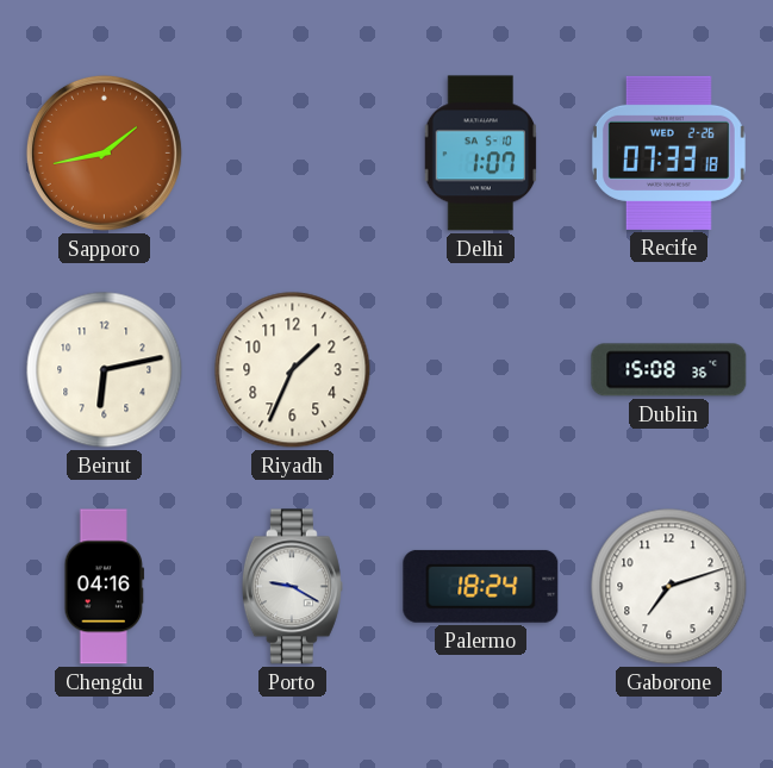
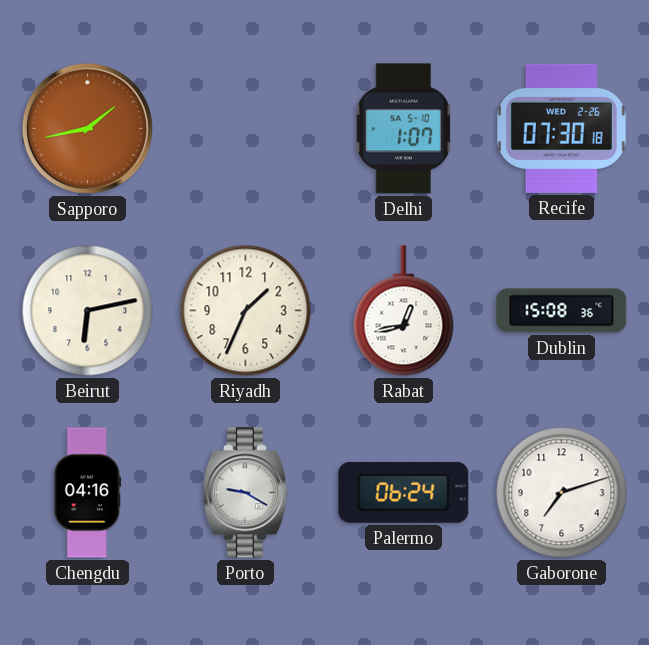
Recife: 07:33 -> 07:30 (561, 128)
Rabat: none -> 12:43 (404, 311)
Palermo: 18:24 -> 06:24 (404, 492)
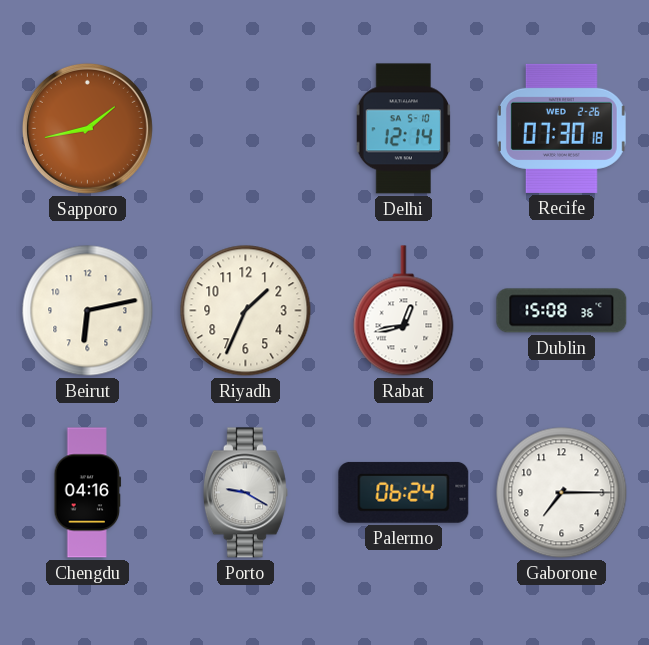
Delhi: 1:07 -> 12:14 (404, 129)
Gaborone: 7:12 -> 7:15 (562, 493)
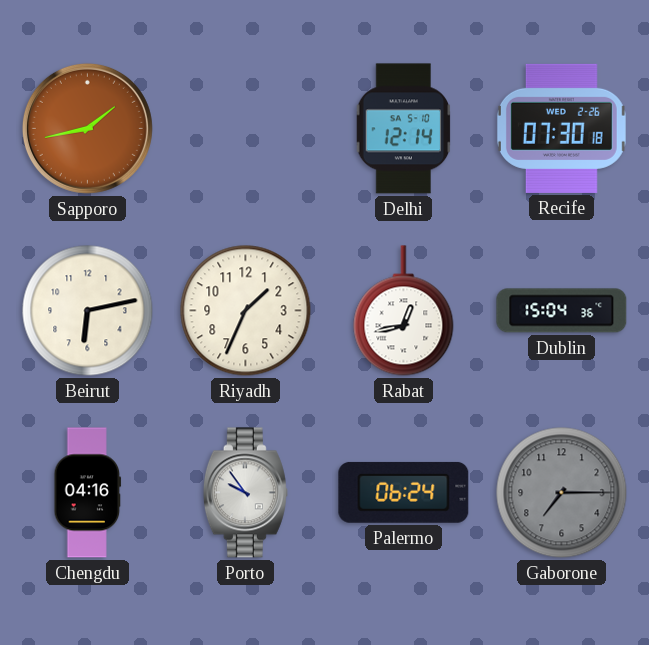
Dublin: 15:08 -> 15:04 (562, 311)
Porto: 9:20 -> 9:54 (245, 493)
Gaborone dial: white -> grey (562, 493)
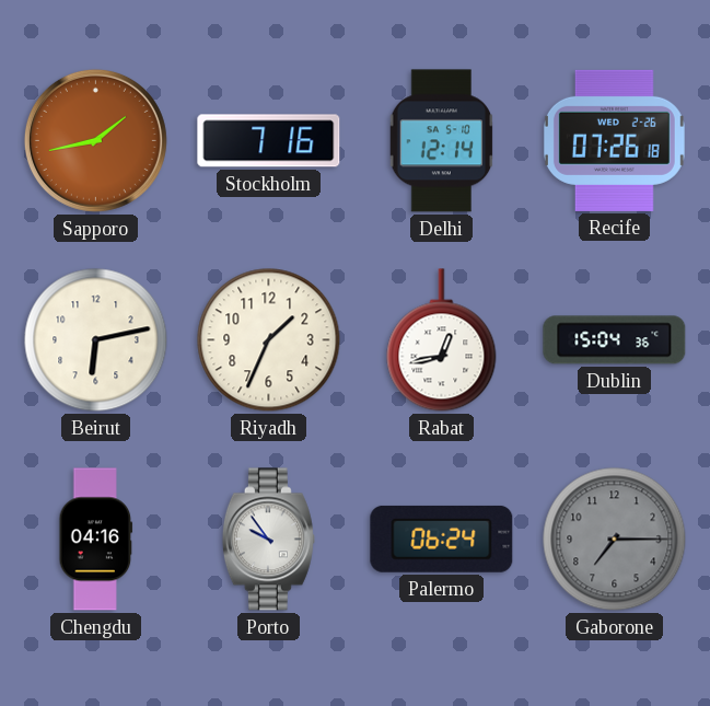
Stockholm: none -> 7:16 (269, 141)
Recife: 07:30 -> 07:26 (614, 140)
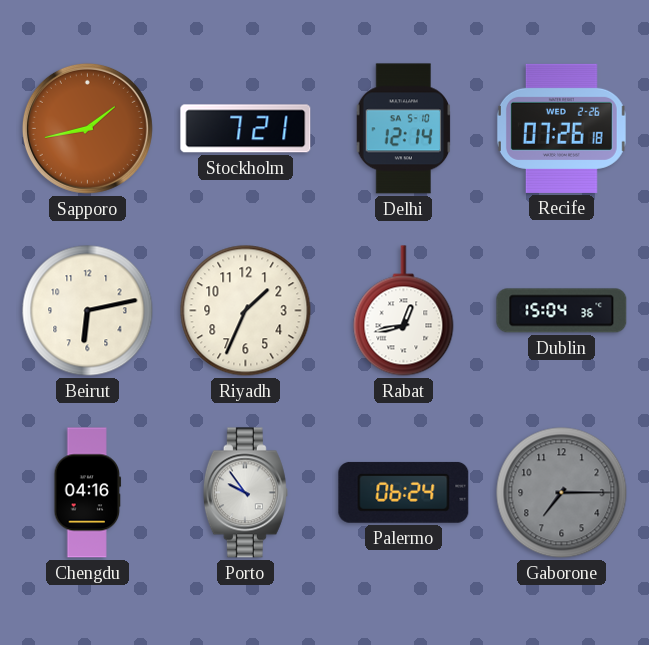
Stockholm: 7:16 -> 7:21 (246, 129)
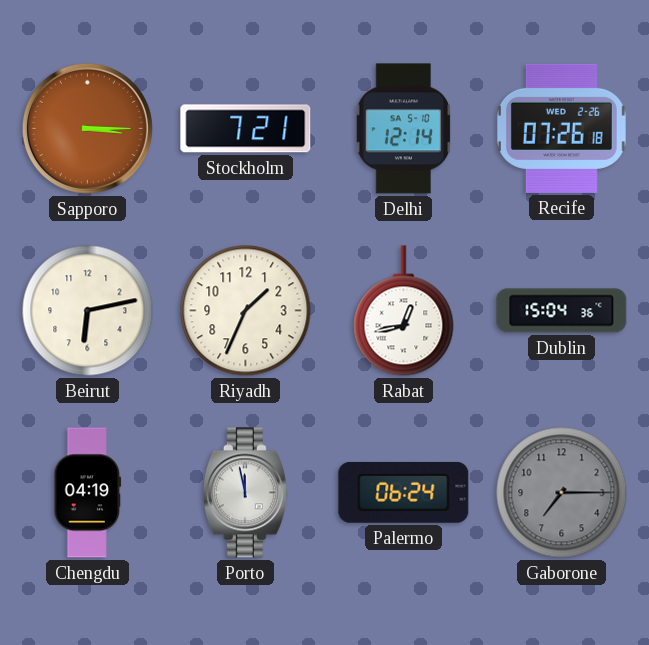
Sapporo: 1:43 -> 3:15 (87, 128)
Chengdu: 04:16 -> 04:19 (88, 493)
Porto: 9:54 -> 11:58 (245, 493)
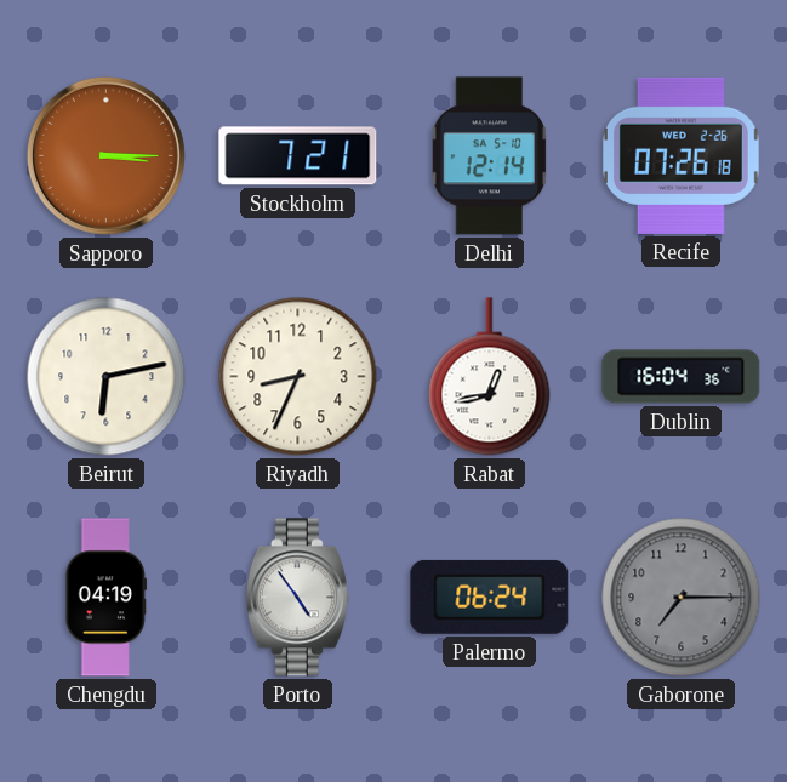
Riyadh: 1:34 -> 8:34 (298, 377)
Dublin: 15:04 -> 16:04 (682, 377)
Porto: 11:58 -> 4:54 (297, 598)
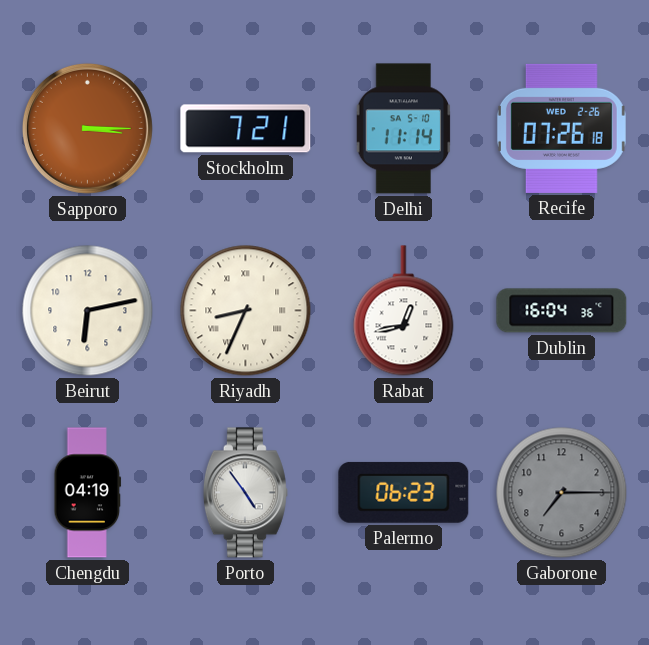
Delhi: 12:14 -> 11:14 (404, 129)
Riyadh numerals: Arabic -> Roman (246, 311)
Palermo: 06:24 -> 06:23 (404, 492)
